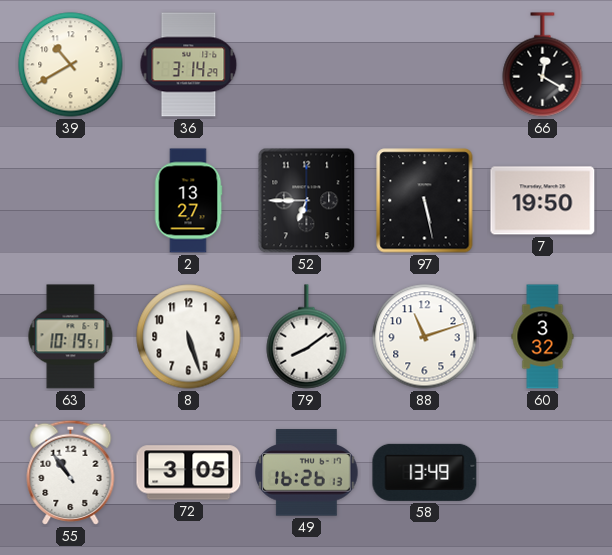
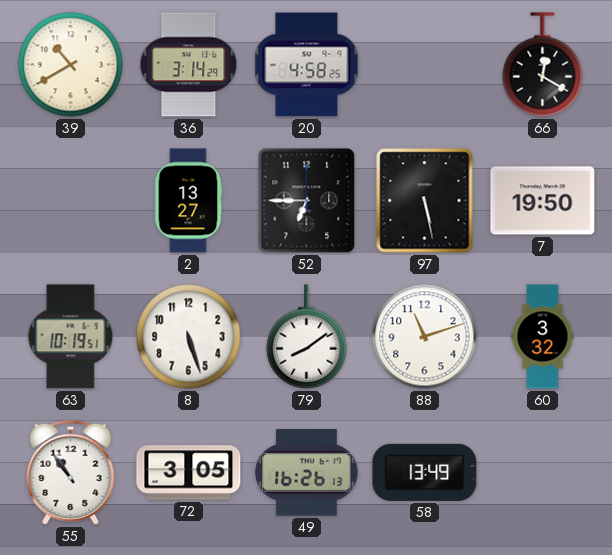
20: none -> 4:58 (307, 65)
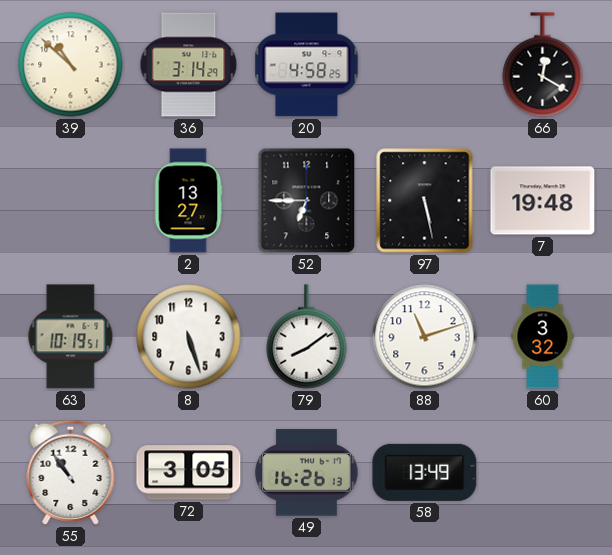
39: 10:40 -> 10:52 (71, 65)
7: 19:50 -> 19:48 (543, 201)
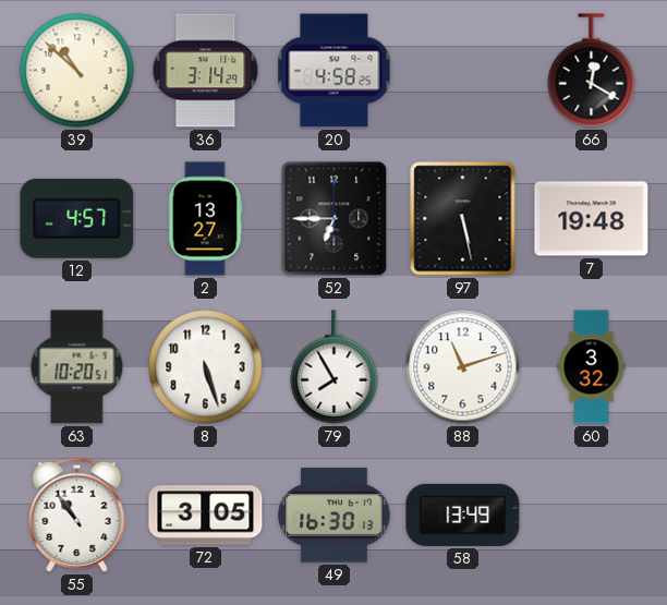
12: none -> 4:57 (77, 218)
63: 10:19 -> 10:20 (77, 367)
79: 8:09 -> 7:55 (335, 367)
49: 16:26 -> 16:30 (335, 516)
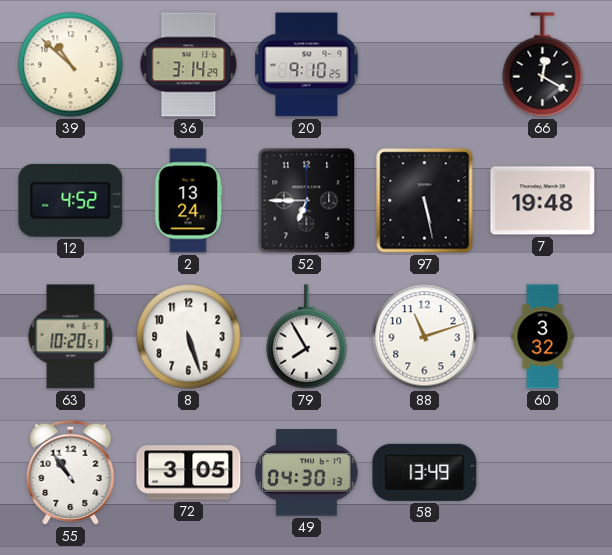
20: 4:58 -> 9:10 (307, 65)
12: 4:57 -> 4:52 (71, 200)
2: 13:27 -> 13:24 (188, 201)
49: 16:30 -> 04:30 (307, 473)
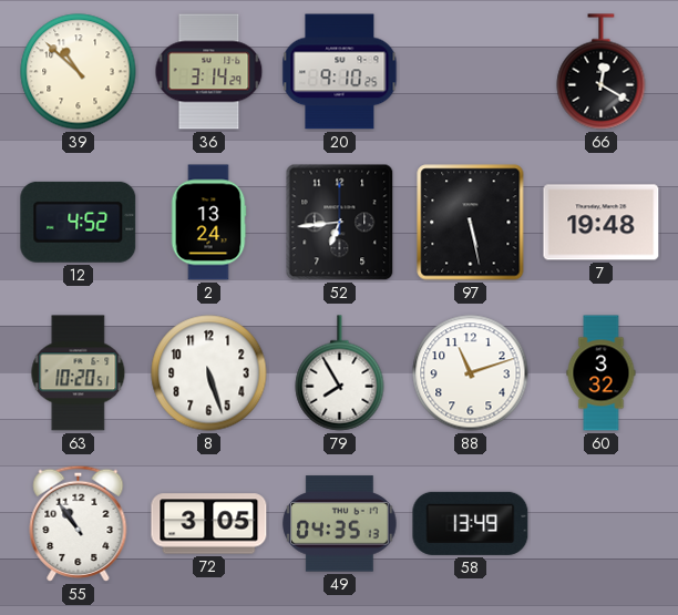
52: 6:45 -> 6:44 (340, 223)
49: 04:30 -> 04:35 (340, 524)
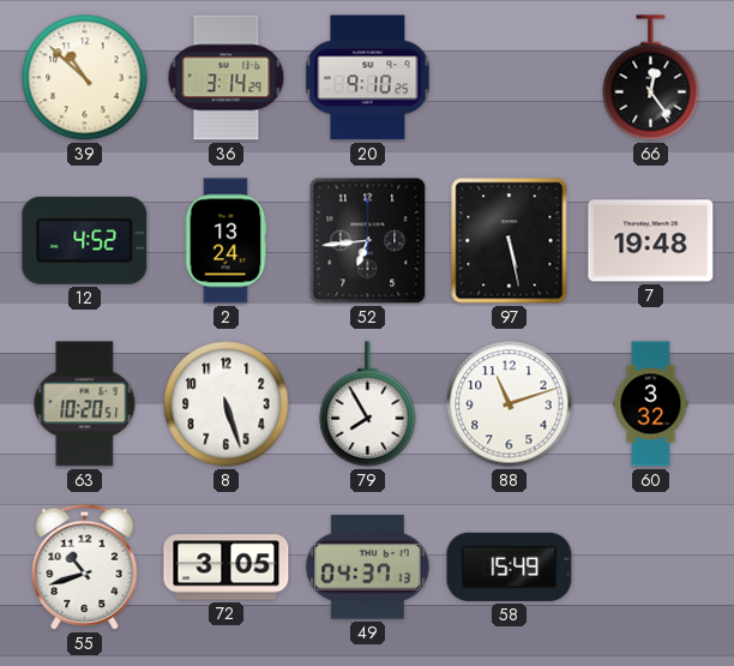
66: 12:20 -> 12:24 (651, 78)
55: 10:54 -> 10:42 (85, 566)
49: 04:35 -> 04:37 (368, 568)
58: 13:49 -> 15:49 (510, 566)
